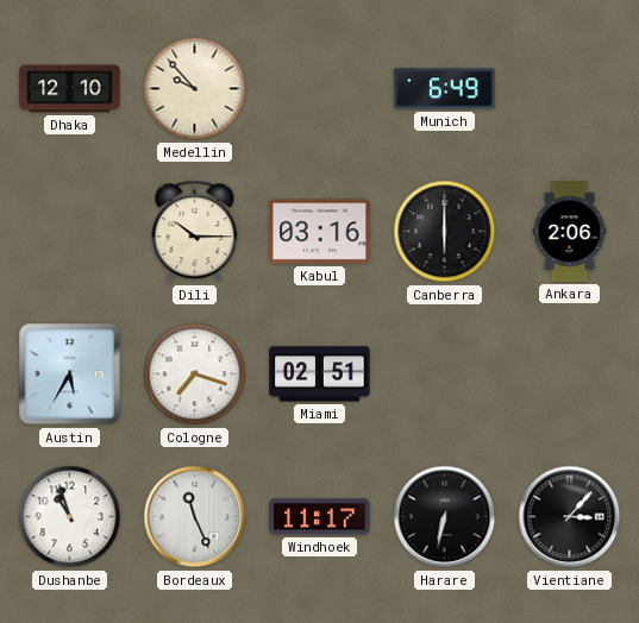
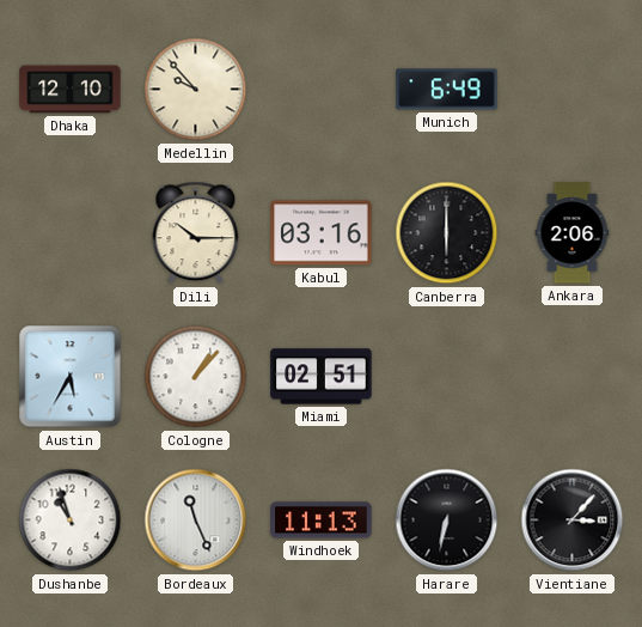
Cologne: 7:18 -> 1:07 (196, 377)
Windhoek: 11:17 -> 11:13 (322, 521)
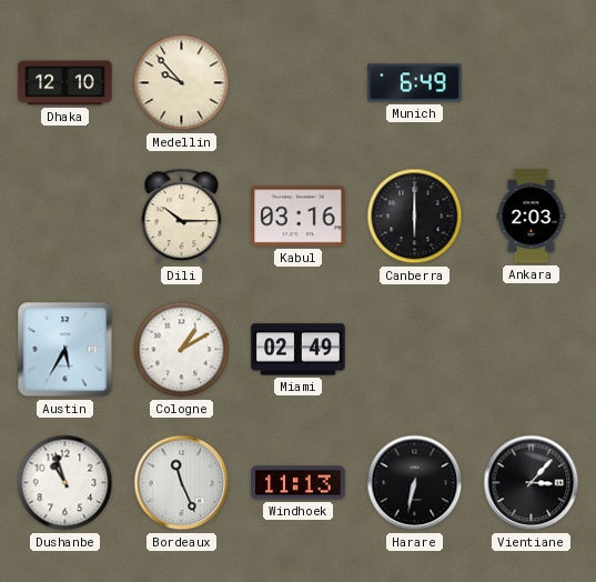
Ankara: 2:06 -> 2:03 (532, 217)
Cologne: 1:07 -> 1:10 (182, 350)
Miami: 02:51 -> 02:49 (299, 350)
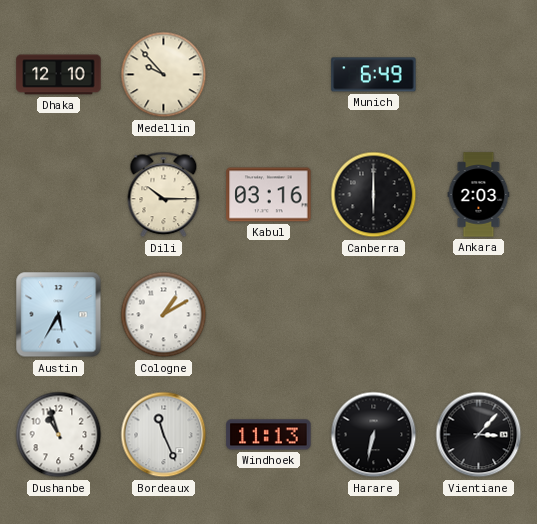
Miami: 02:49 -> none (299, 350)
